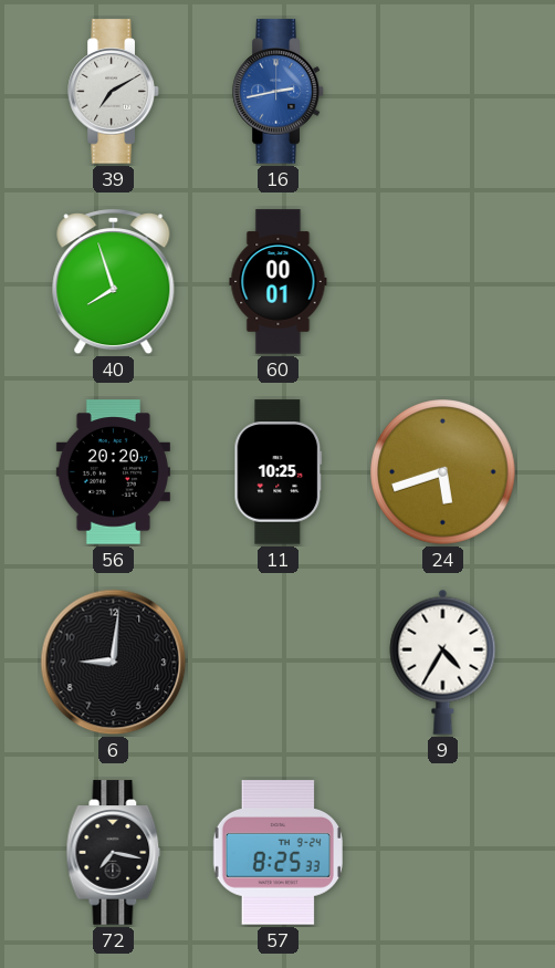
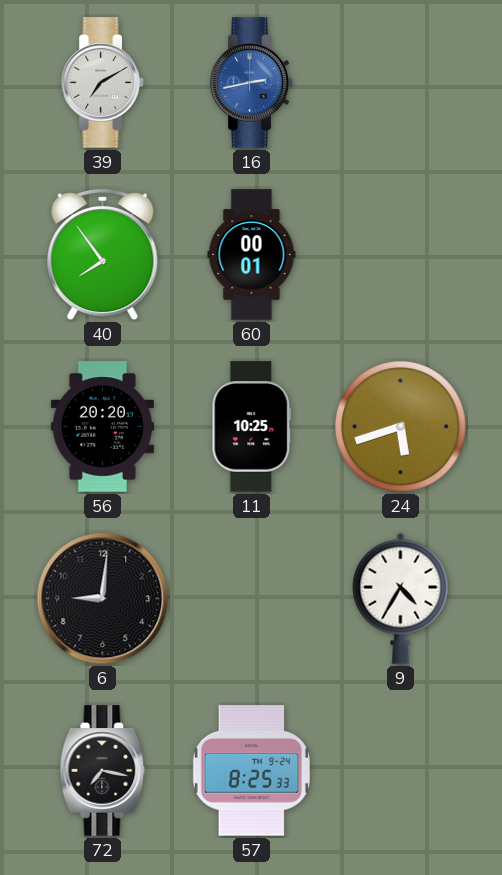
40: 7:57 -> 7:54 (103, 255)
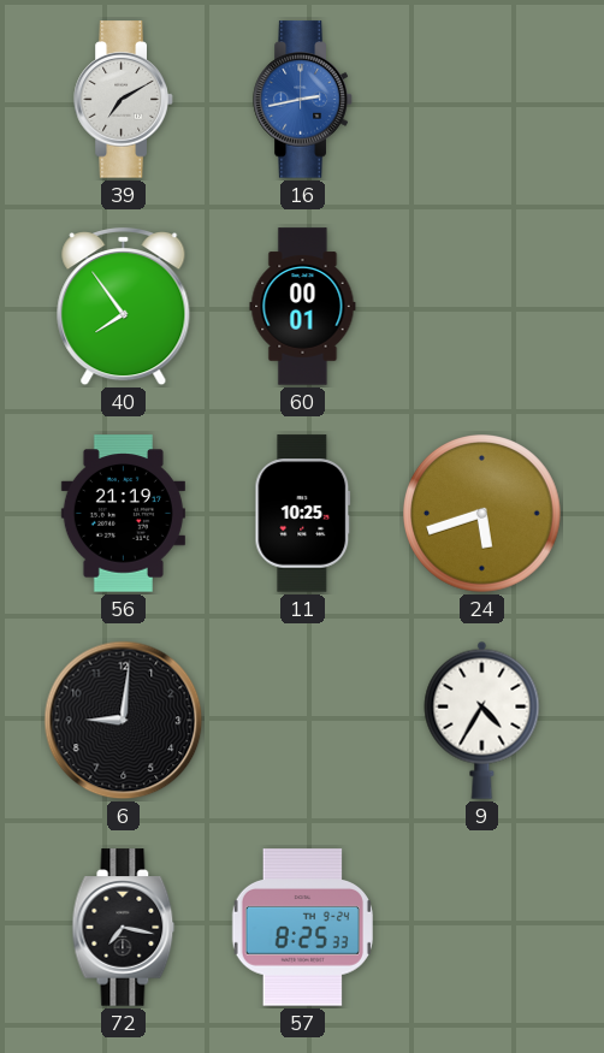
56: 20:20 -> 21:19 (123, 514)
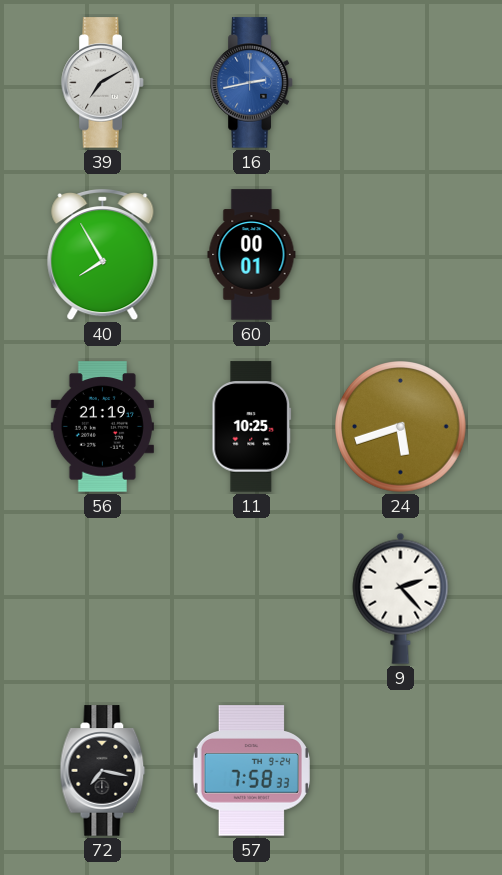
40: 7:54 -> 7:55 (103, 255)
6: 9:01 -> none (124, 721)
9: 4:35 -> 2:23 (401, 598)
57: 8:25 -> 7:58 (251, 771)
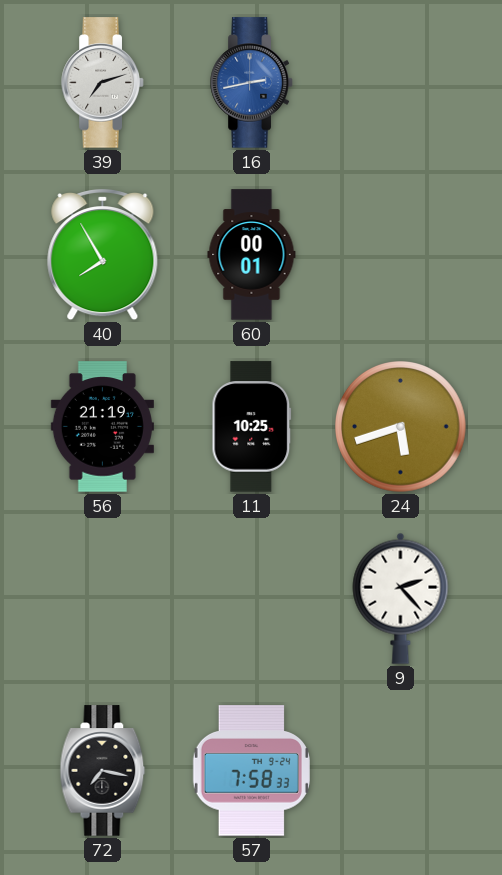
39: 7:10 -> 7:12 (103, 83)
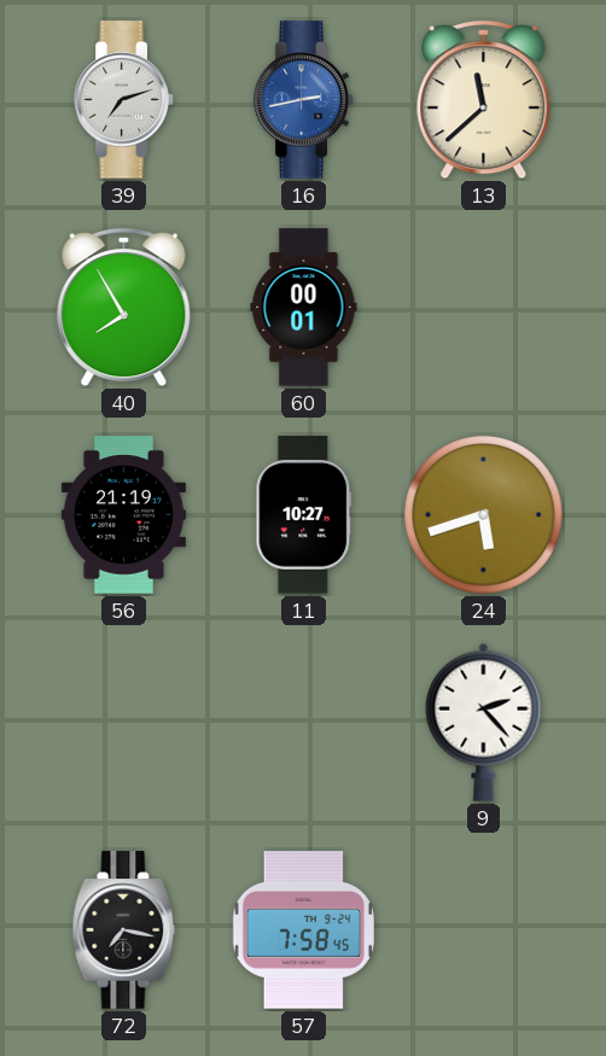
13: none -> 11:38 (484, 100)
11: 10:25 -> 10:27 (304, 515)
57: 7:58:33 -> 7:58:45 (303, 930)
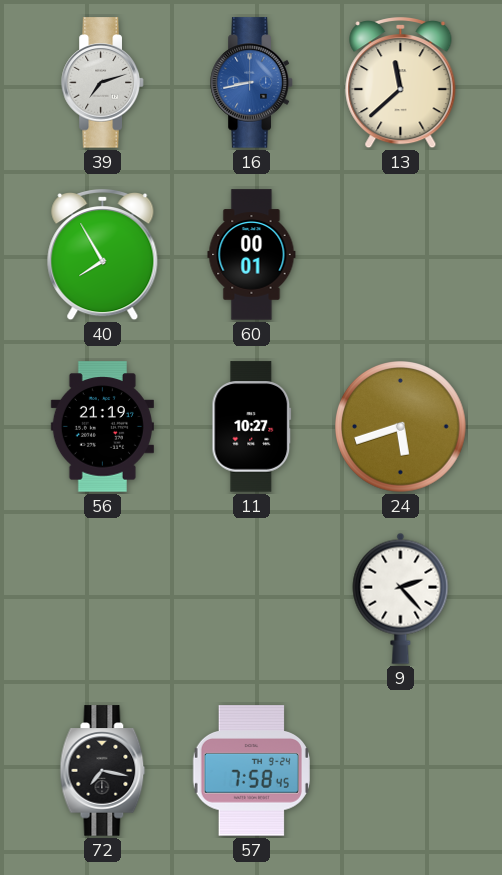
16: 2:43 -> 8:43 (252, 83)
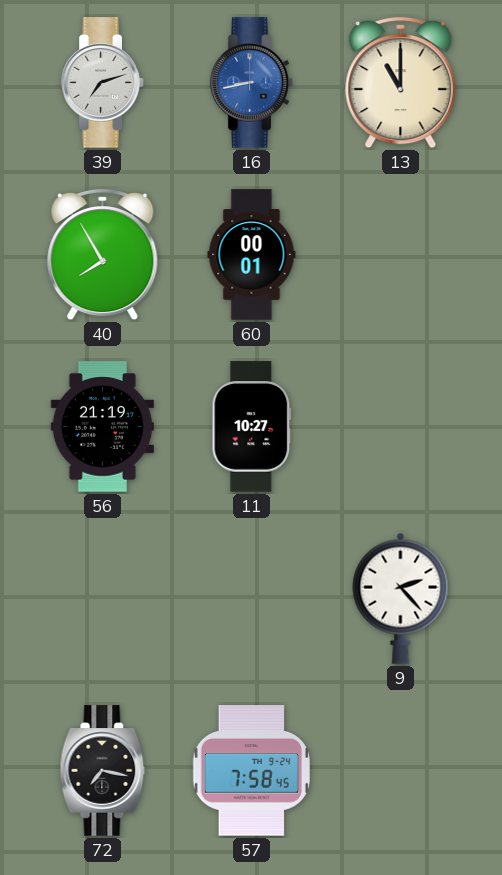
13: 11:38 -> 11:00 (401, 83)
24: 5:42 -> none (401, 427)
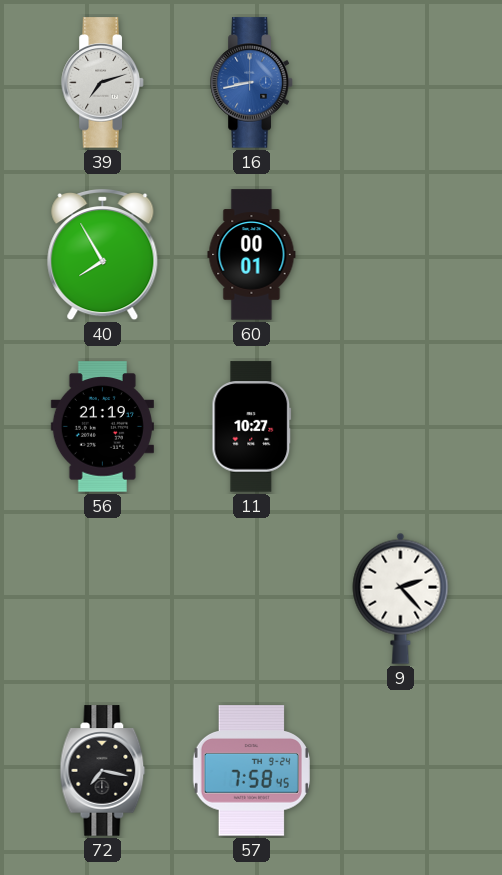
13: 11:00 -> none (401, 83)
